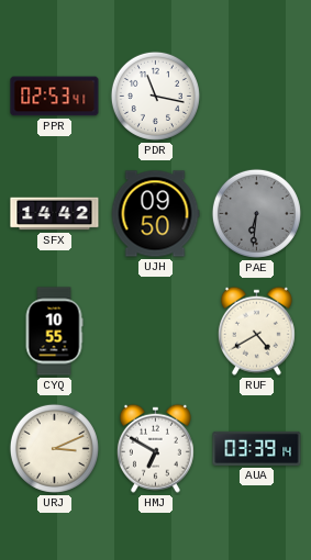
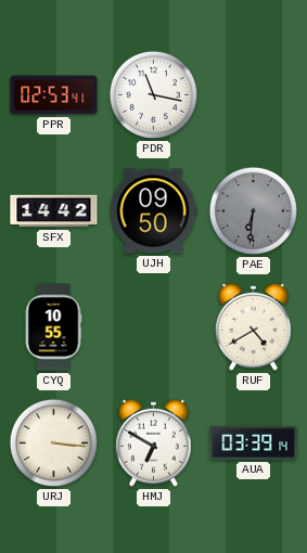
URJ: 3:11 -> 3:16 (53, 442)
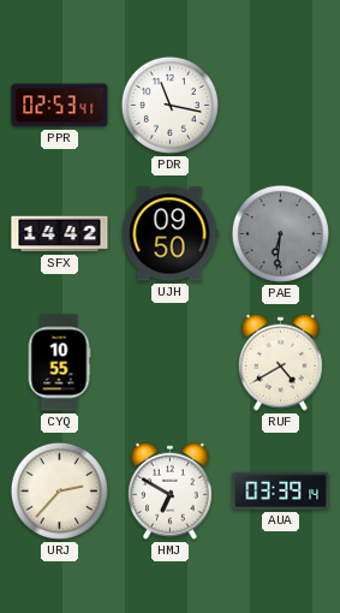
URJ: 3:16 -> 2:37 (59, 490)
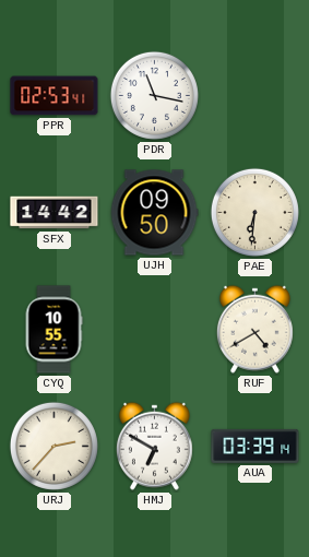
PAE dial: grey -> cream (254, 212)
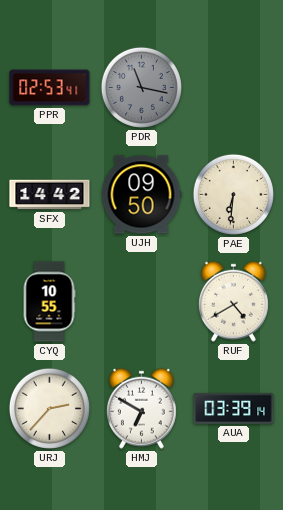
PDR dial: white -> grey (141, 87)
